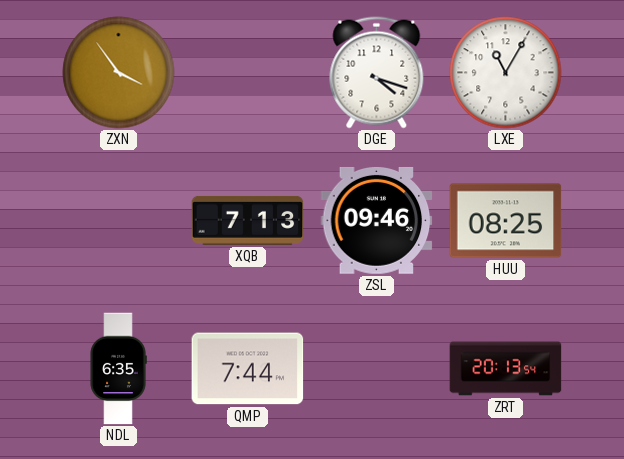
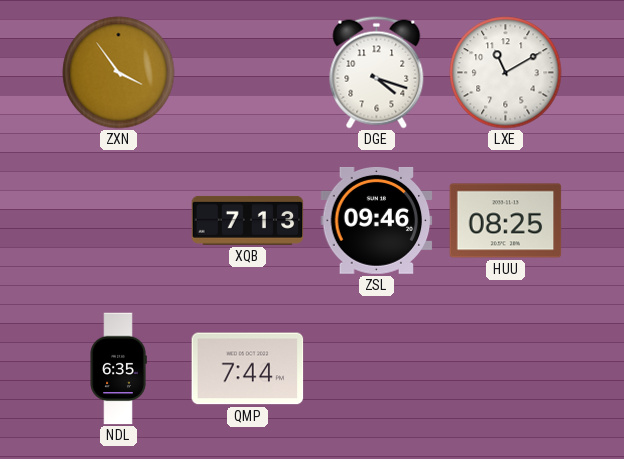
LXE: 11:05 -> 11:10 (506, 73)
ZRT: 20:13 -> none (506, 369)
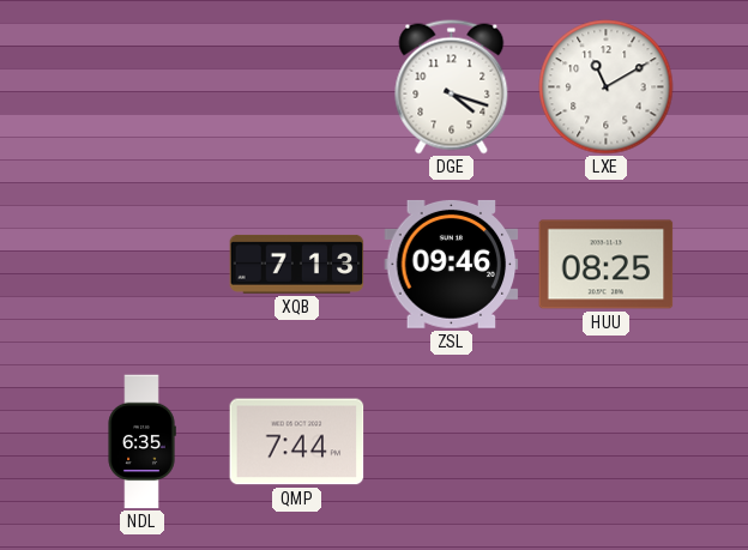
ZXN: 3:54 -> none (119, 73)
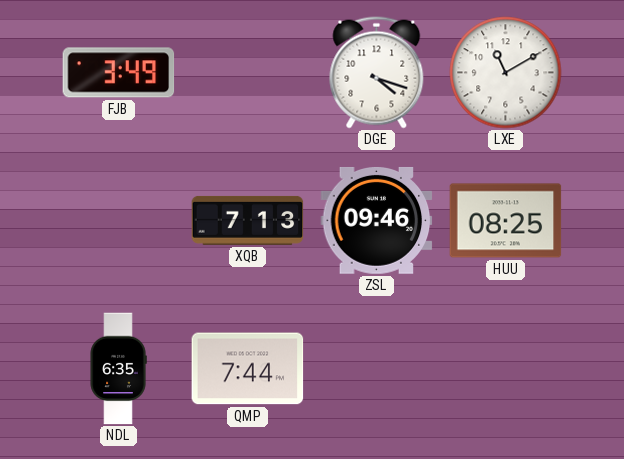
FJB: none -> 3:49 (119, 73)
